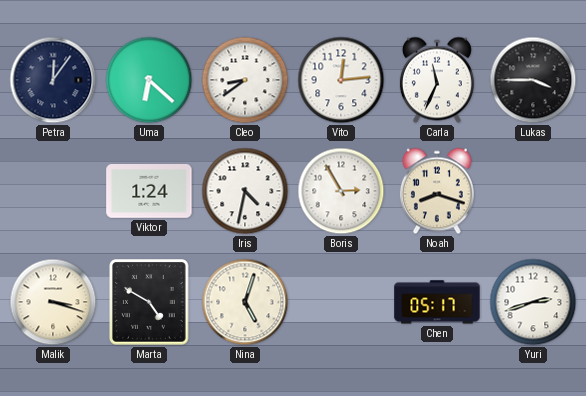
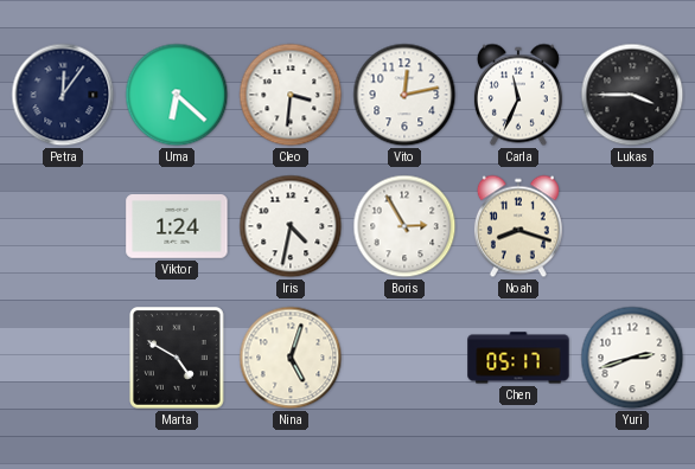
Cleo: 8:39 -> 3:31 (291, 95)
Vito: 12:14 -> 12:13 (404, 95)
Malik: 3:18 -> none (53, 302)
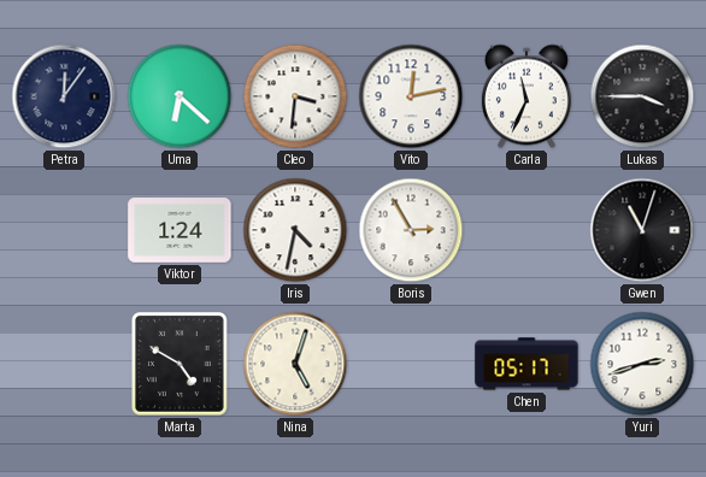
Noah: 8:18 -> none (518, 226)
Gwen: none -> 11:03 (642, 230)
